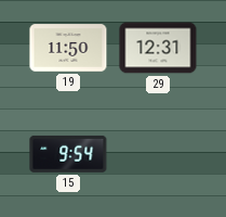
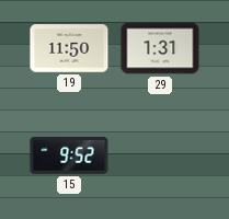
29: 12:31 -> 1:31 (160, 48)
15: 9:54 -> 9:52 (69, 155)
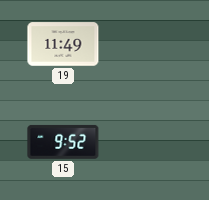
19: 11:50 -> 11:49 (63, 44)
29: 1:31 -> none (160, 48)
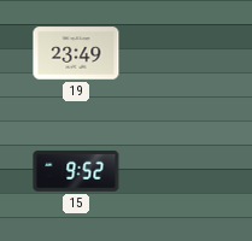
19: 11:49 -> 23:49 (76, 53)
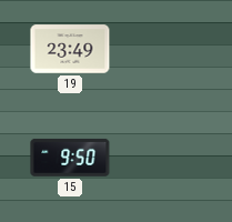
15: 9:52 -> 9:50 (70, 158)
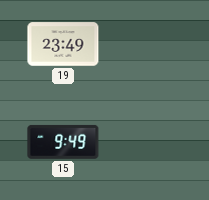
15: 9:50 -> 9:49 (63, 142)
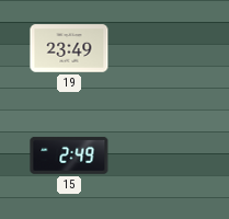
15: 9:49 -> 2:49 (69, 155)
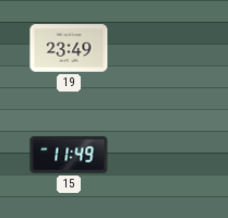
15: 2:49 -> 11:49 (69, 155)
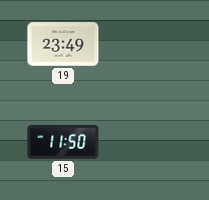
15: 11:49 -> 11:50 (63, 142)
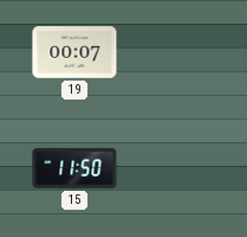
19: 23:49 -> 00:07 (74, 52)
